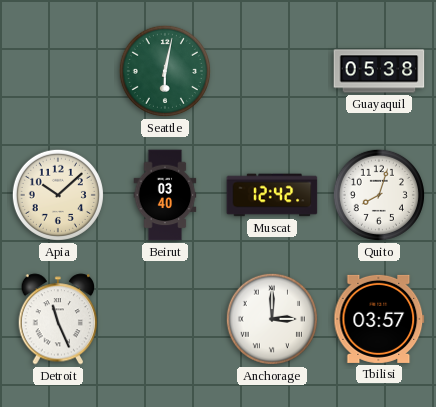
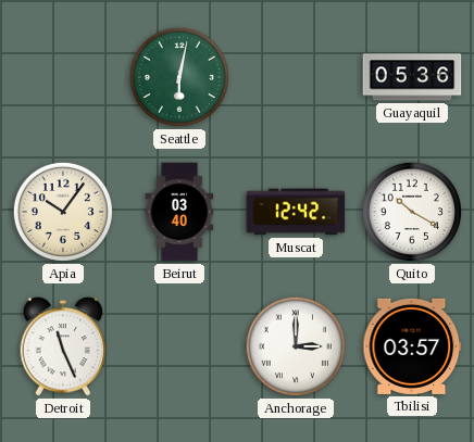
Guayaquil: 05:38 -> 05:36 (412, 77)
Apia: 10:08 -> 10:06 (63, 212)
Quito: 8:03 -> 10:20 (412, 212)
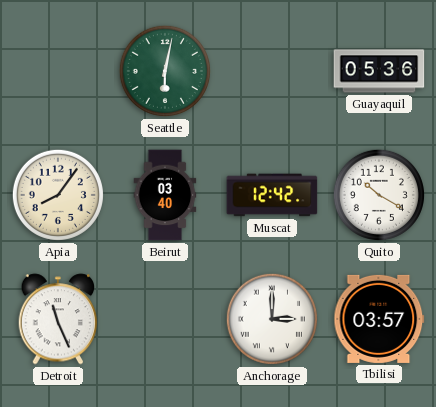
Apia: 10:06 -> 8:06 (58, 195)
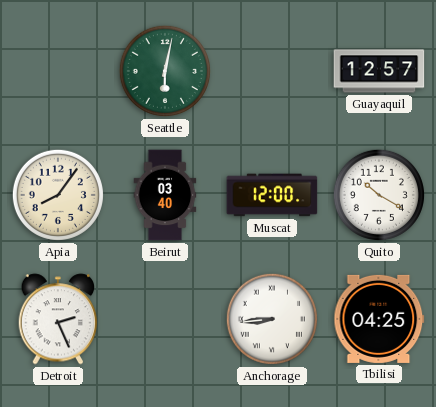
Guayaquil: 05:36 -> 12:57 (379, 71)
Muscat: 12:42 -> 12:00 (272, 195)
Detroit: 11:26 -> 2:26 (58, 319)
Anchorage: 3:00 -> 8:44 (272, 319)
Tbilisi: 03:57 -> 04:25 (379, 319)
